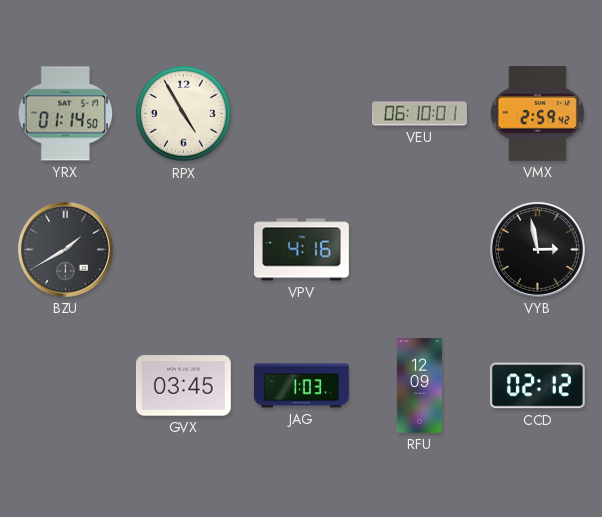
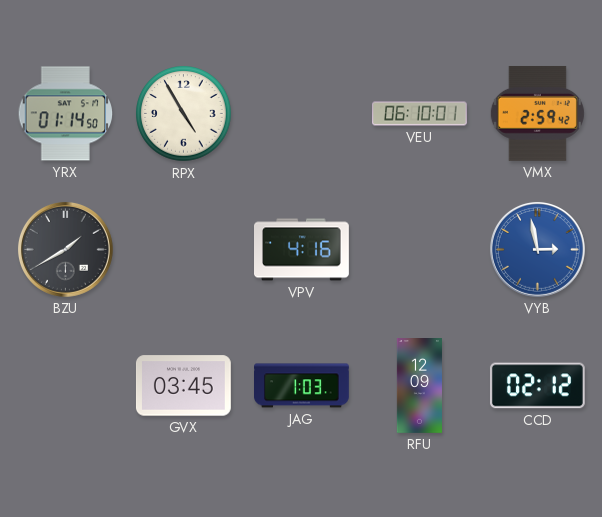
VYB dial: black -> blue (537, 249)
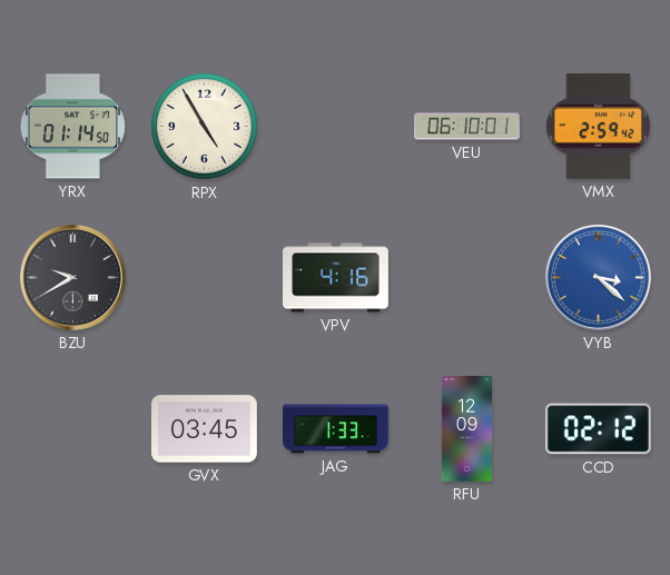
BZU: 1:40 -> 9:40 (72, 277)
VYB: 2:58 -> 3:22 (598, 277)
JAG: 1:03 -> 1:33 (336, 429)
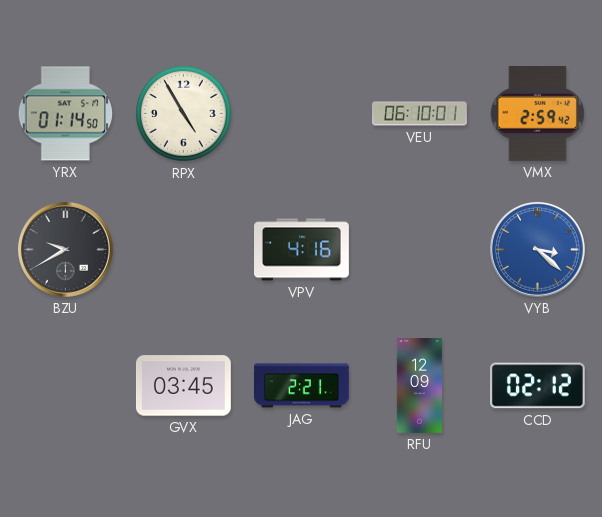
JAG: 1:33 -> 2:21 (302, 386)
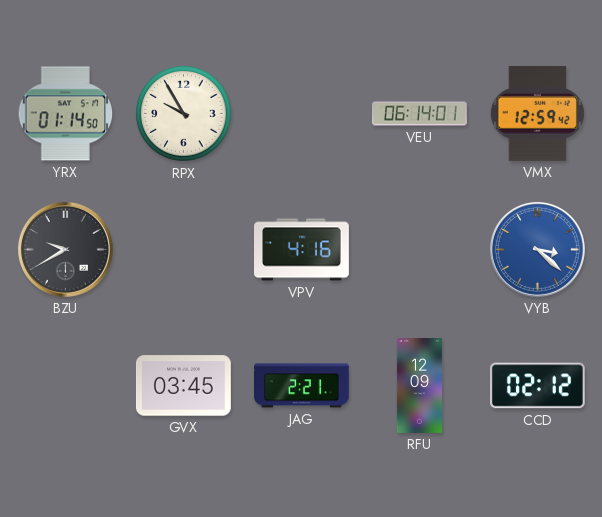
RPX: 4:55 -> 9:55 (184, 114)
VEU: 06:10 -> 06:14 (420, 114)
VMX: 2:59 -> 12:59 (537, 113)
